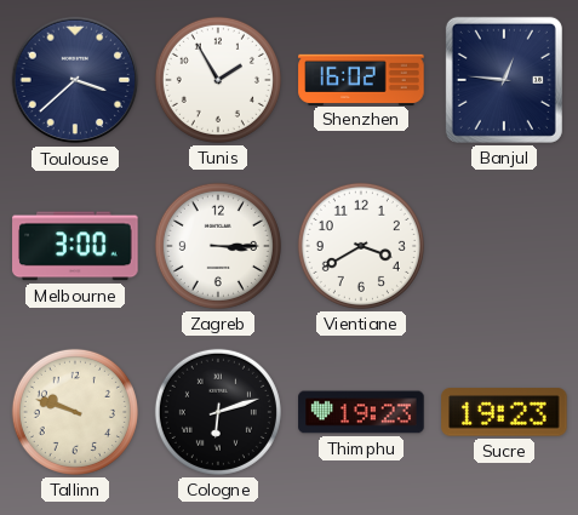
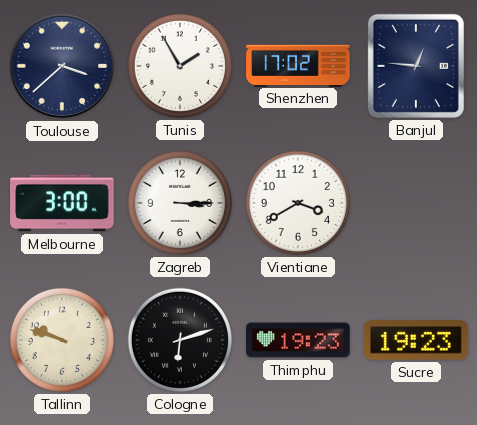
Shenzhen: 16:02 -> 17:02 (298, 65)
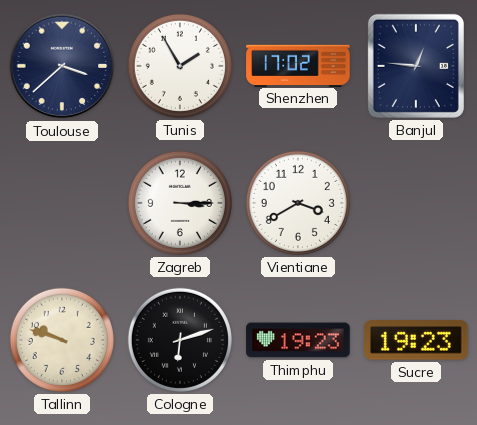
Melbourne: 3:00 -> none (62, 203)
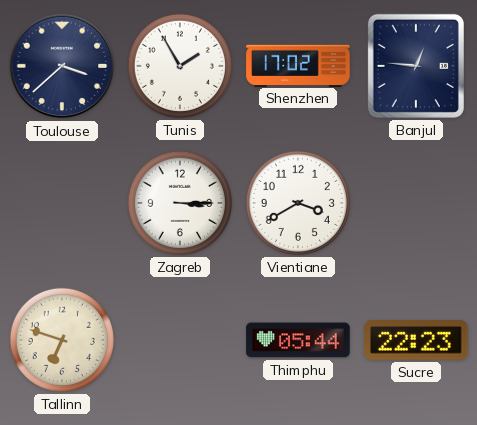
Tallinn: 9:48 -> 6:48 (62, 340)
Cologne: 6:12 -> none (180, 340)
Thimphu: 19:23 -> 05:44 (298, 340)
Sucre: 19:23 -> 22:23 (416, 340)
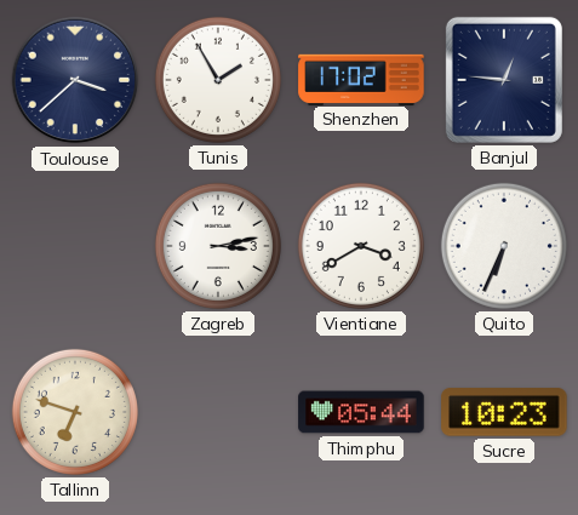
Zagreb: 3:15 -> 3:13 (218, 246)
Quito: none -> 6:34 (504, 246)
Sucre: 22:23 -> 10:23 (504, 412)
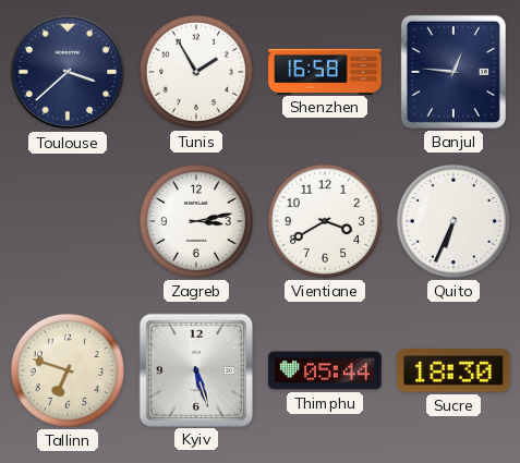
Shenzhen: 17:02 -> 16:58 (325, 71)
Kyiv: none -> 5:27 (195, 369)
Sucre: 10:23 -> 18:30 (454, 370)
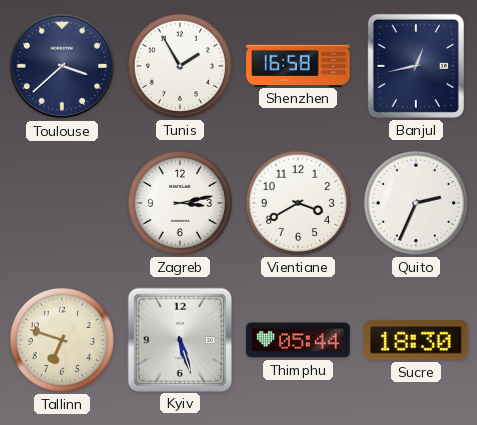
Banjul: 12:46 -> 12:43 (416, 66)
Quito: 6:34 -> 2:34 (416, 203)
